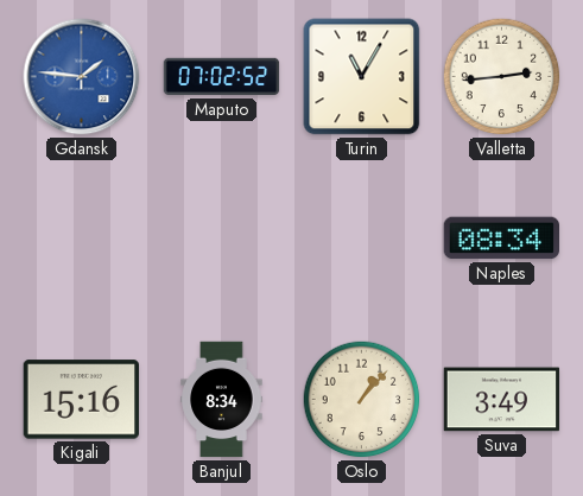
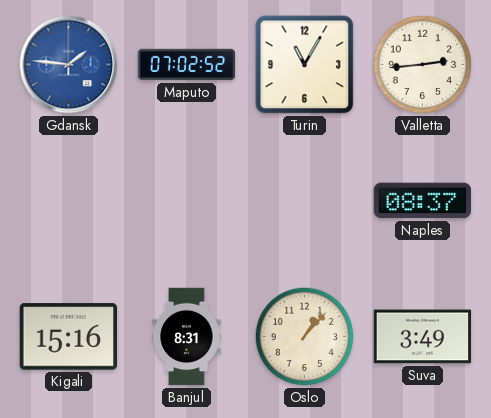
Naples: 08:34 -> 08:37 (422, 201)
Banjul: 8:34 -> 8:31 (187, 337)
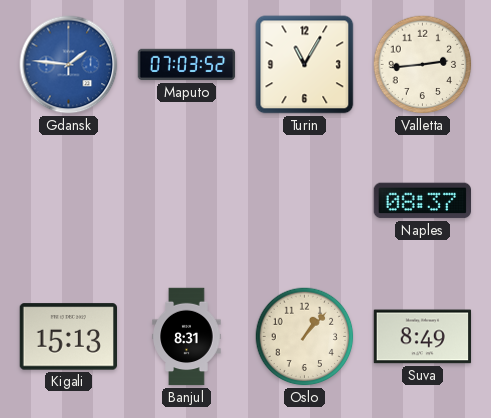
Maputo: 07:02 -> 07:03 (187, 65)
Kigali: 15:16 -> 15:13 (69, 337)
Suva: 3:49 -> 8:49 (423, 337)
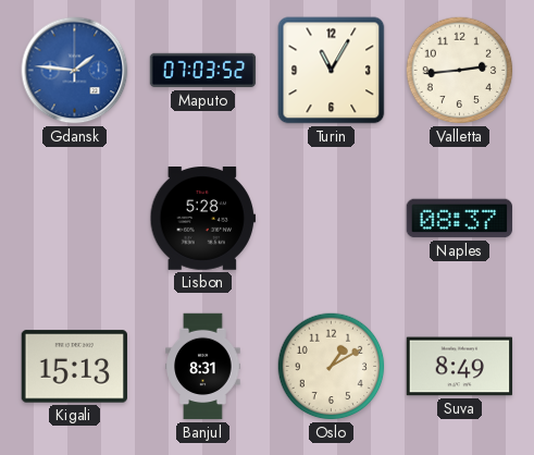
Lisbon: none -> 5:28 (203, 219)
Oslo: 1:07 -> 1:10 (332, 367)
